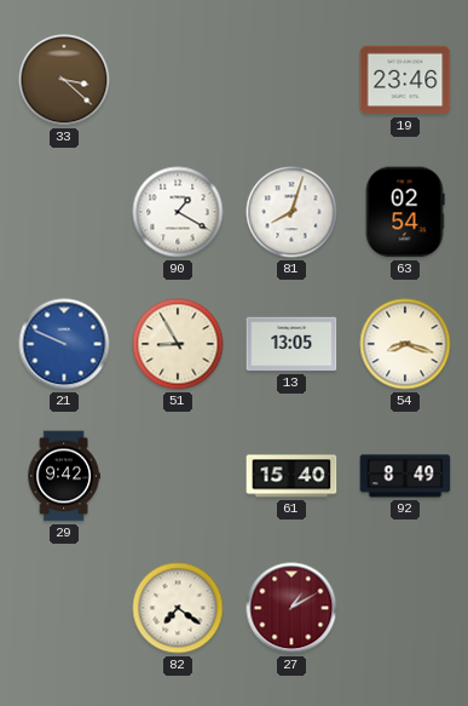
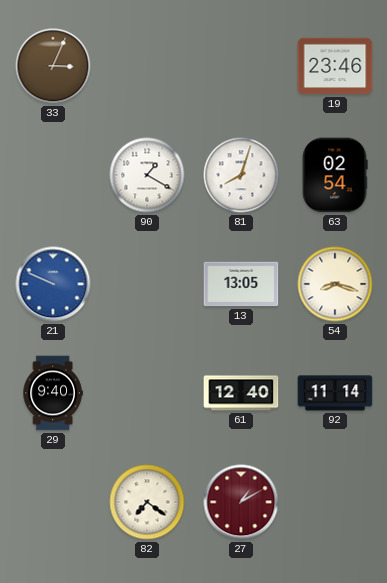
33: 3:22 -> 3:04 (53, 66)
51: 8:55 -> none (178, 344)
29: 9:42 -> 9:40 (53, 393)
61: 15:40 -> 12:40 (241, 393)
92: 8:49 -> 11:14 (335, 393)
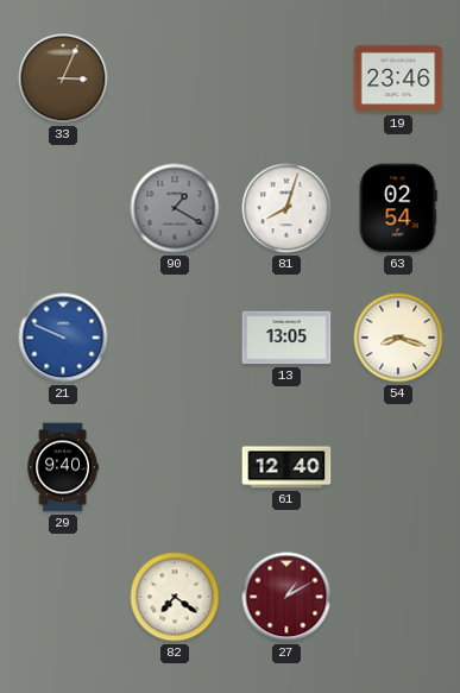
90 dial: white -> grey (175, 208)
92: 11:14 -> none (335, 393)
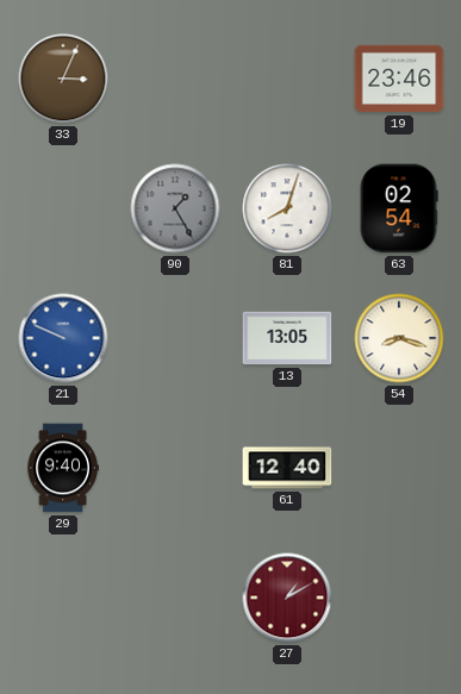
90: 1:20 -> 1:25 (175, 208)
82: 7:21 -> none (175, 597)
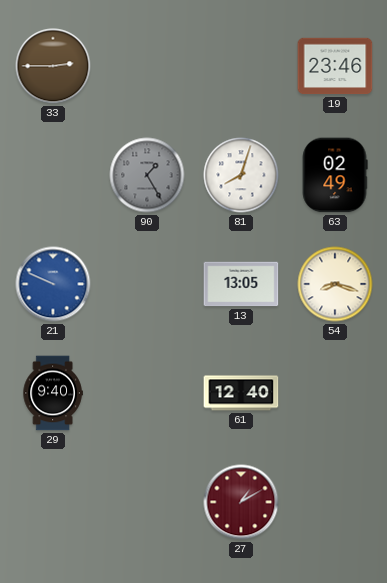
33: 3:04 -> 2:45 (53, 66)
63: 02:54 -> 02:49 (335, 175)
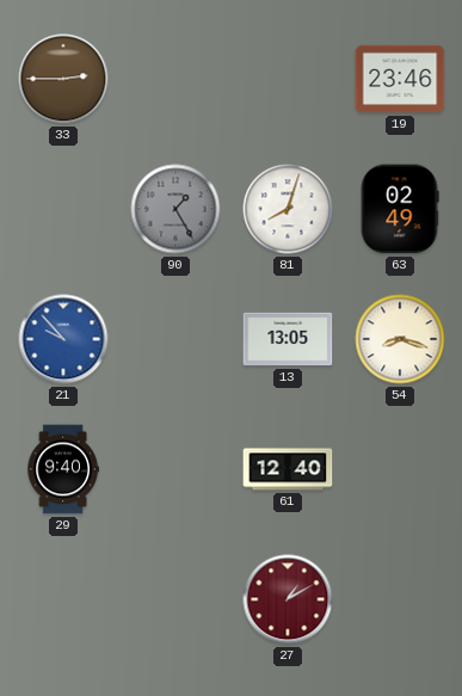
21: 9:49 -> 9:53 (63, 339)
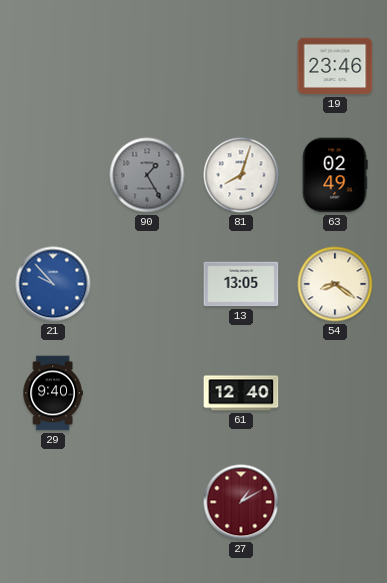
33: 2:45 -> none (63, 79)
54: 8:18 -> 8:21 (335, 284)
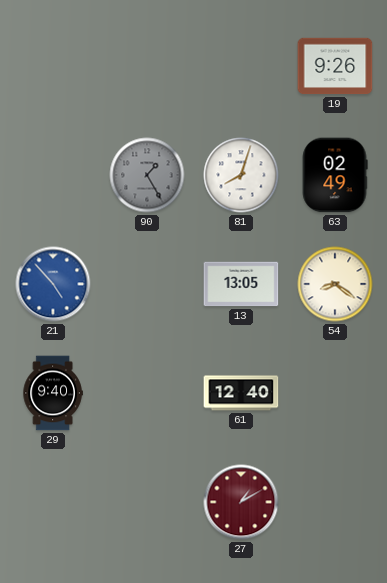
19: 23:46 -> 9:26 (335, 66)
21: 9:53 -> 4:53 (53, 284)
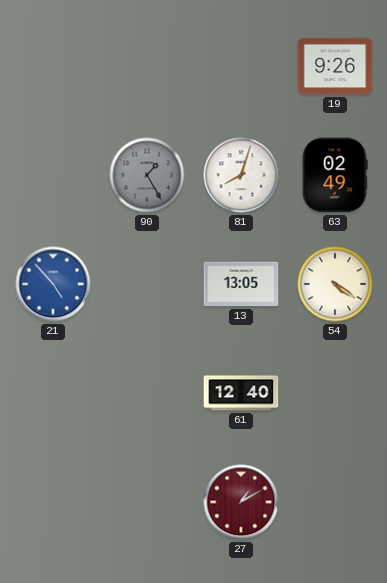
54: 8:21 -> 4:21 (335, 284)
29: 9:40 -> none (53, 393)
